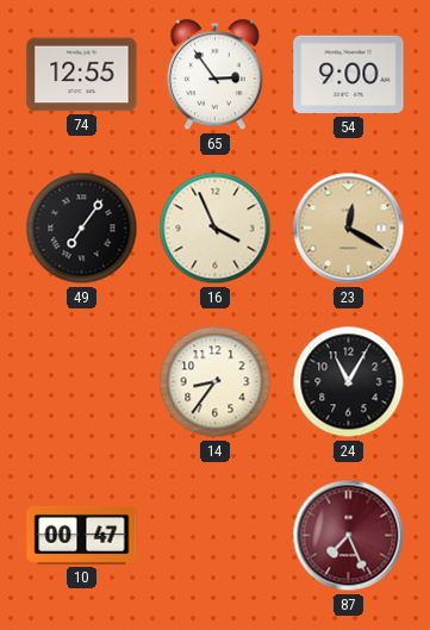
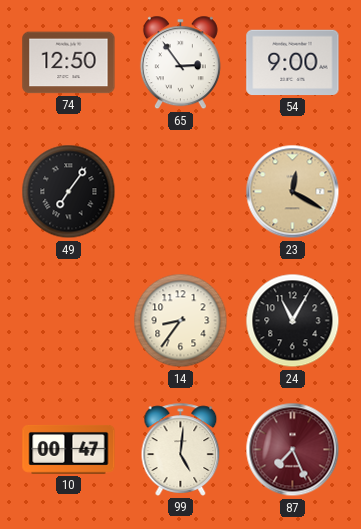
74: 12:55 -> 12:50 (69, 63)
16: 3:56 -> none (216, 229)
99: none -> 5:01 (181, 449)
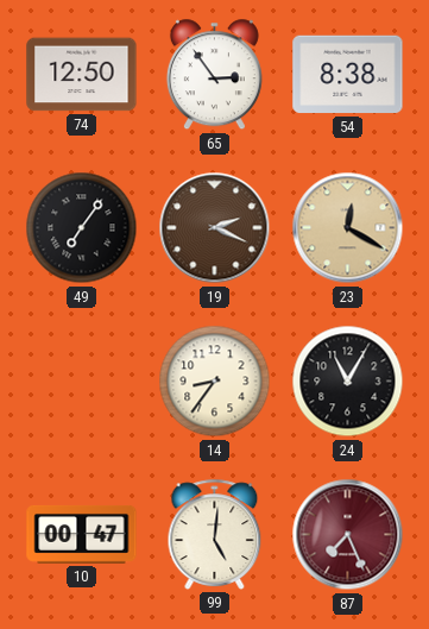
54: 9:00 -> 8:38 (348, 75)
19: none -> 2:19 (215, 228)
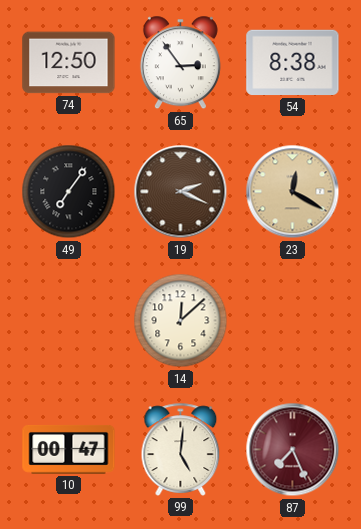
14: 8:36 -> 12:08 (181, 321)
24: 11:05 -> none (348, 382)
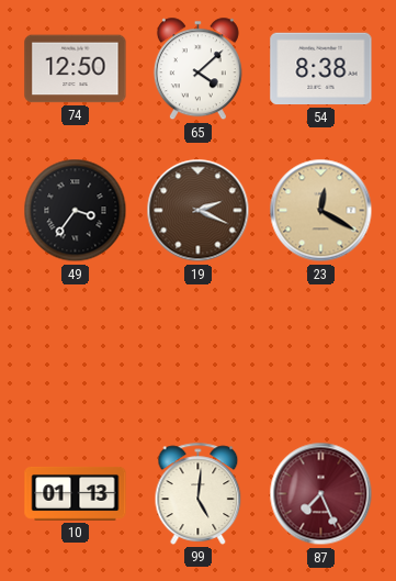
65: 2:54 -> 4:08 (197, 69)
49: 7:06 -> 3:36 (76, 211)
14: 12:08 -> none (181, 321)
10: 00:47 -> 01:13 (76, 493)
